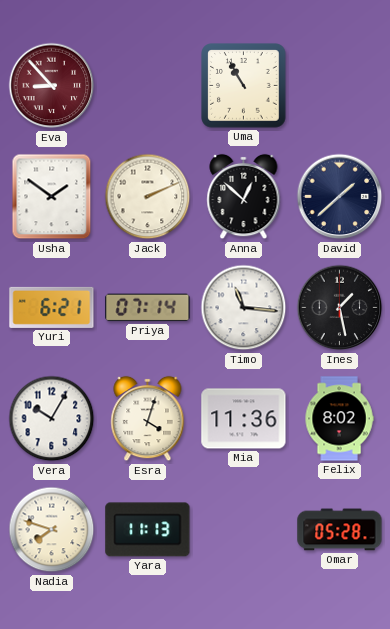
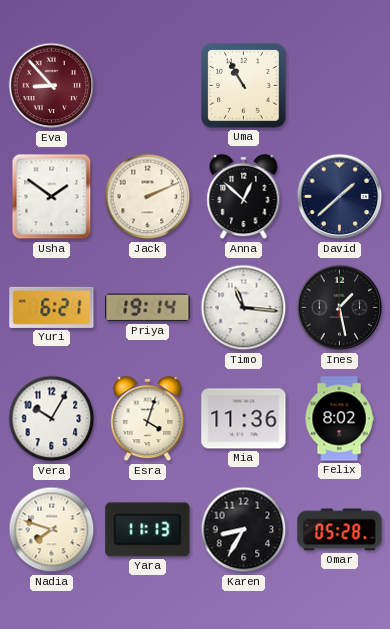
Priya: 07:14 -> 19:14 (148, 308)
Karen: none -> 8:35 (244, 530)
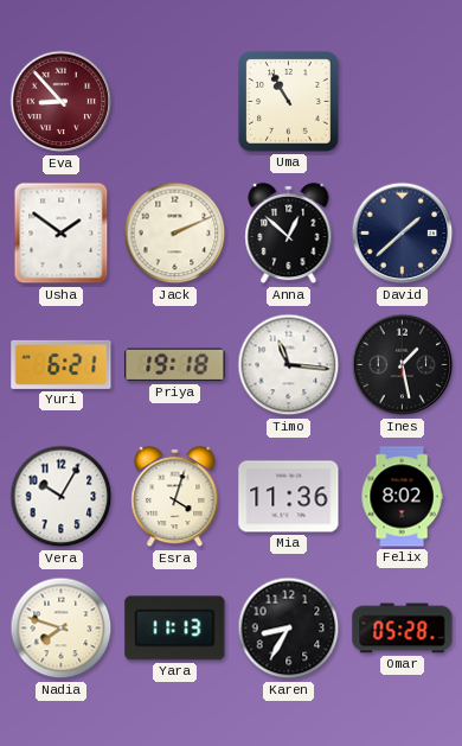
Priya: 19:14 -> 19:18 (175, 365)
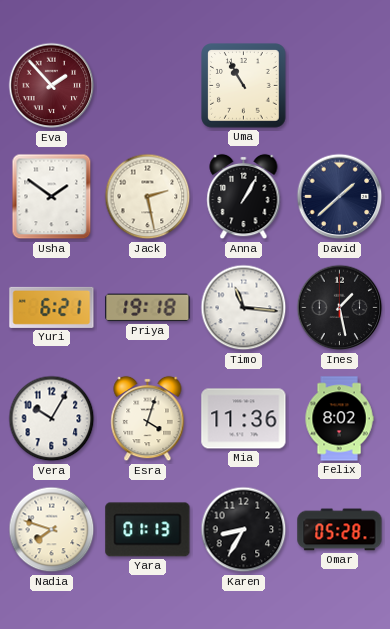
Eva: 8:53 -> 1:53 (52, 86)
Jack: 2:11 -> 2:28 (148, 197)
Anna: 12:52 -> 1:05 (244, 197)
Yara: 11:13 -> 01:13 (148, 530)
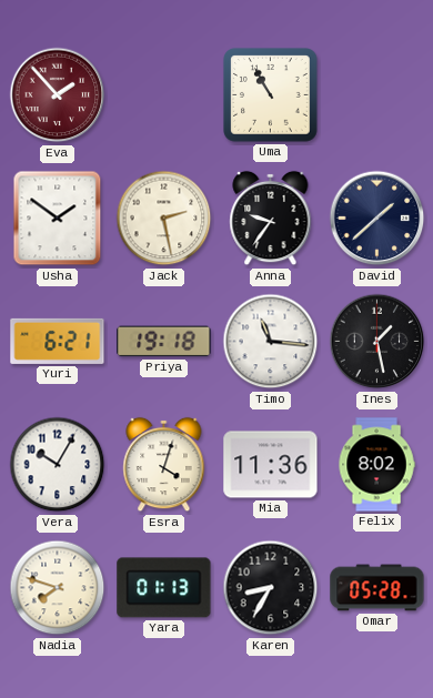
Anna: 1:05 -> 9:36 (271, 219)
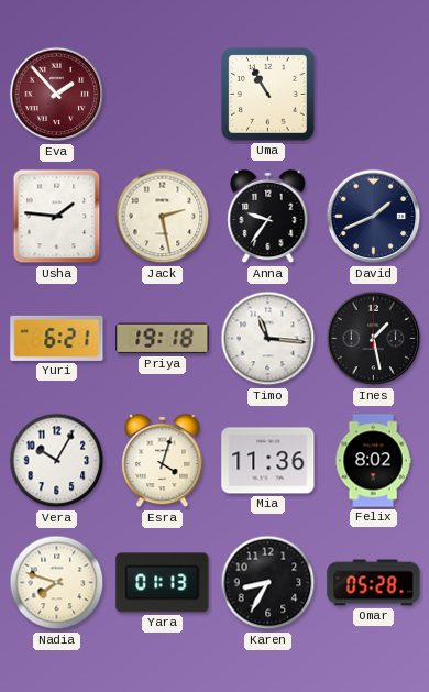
Usha: 1:51 -> 1:46 (57, 217)
David: 1:38 -> 1:41 (374, 217)
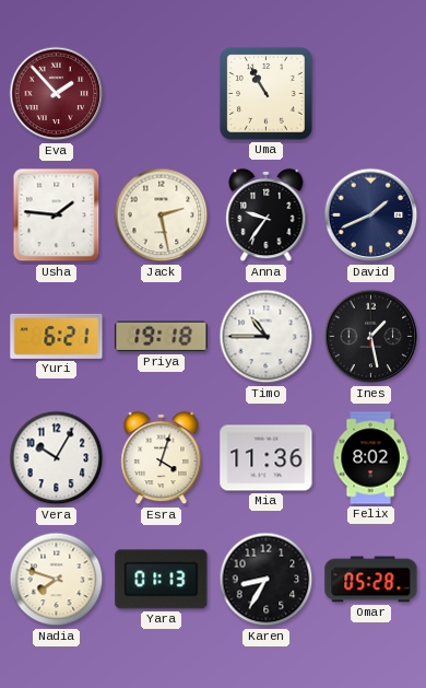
Timo: 11:16 -> 10:45 (267, 337)
